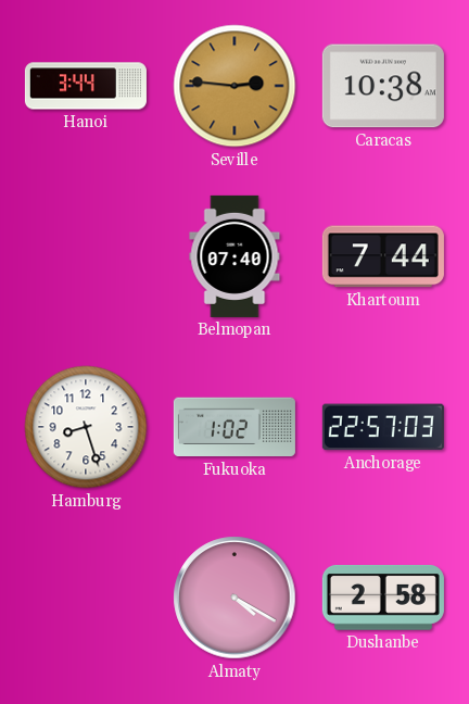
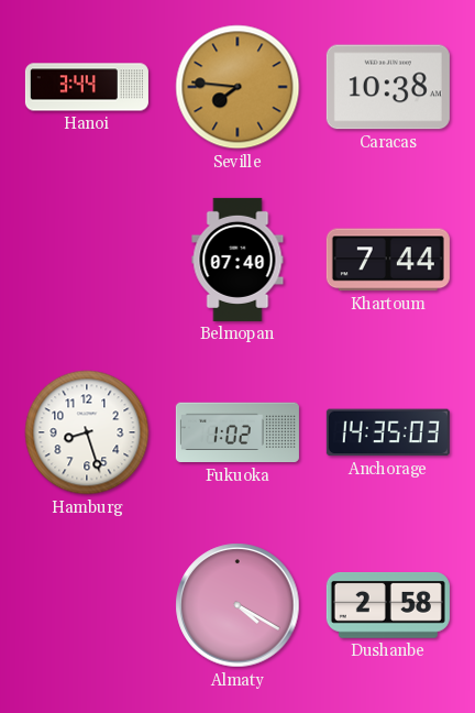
Seville: 2:46 -> 7:46 (237, 87)
Anchorage: 22:57 -> 14:35 (388, 432)
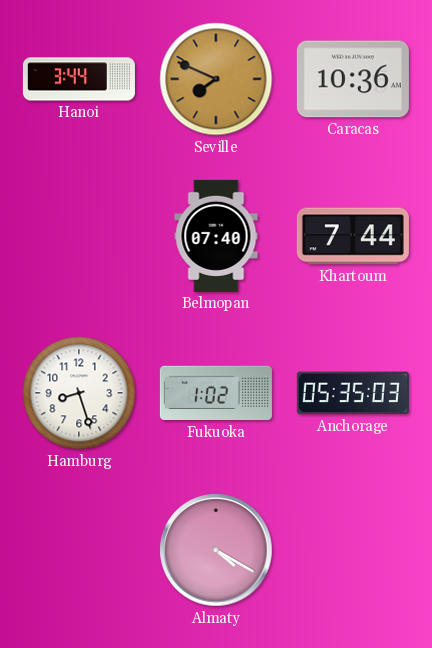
Seville: 7:46 -> 7:49 (216, 79)
Caracas: 10:38 -> 10:36 (353, 79)
Anchorage: 14:35 -> 05:35 (353, 393)
Dushanbe: 2:58 -> none (388, 606)
